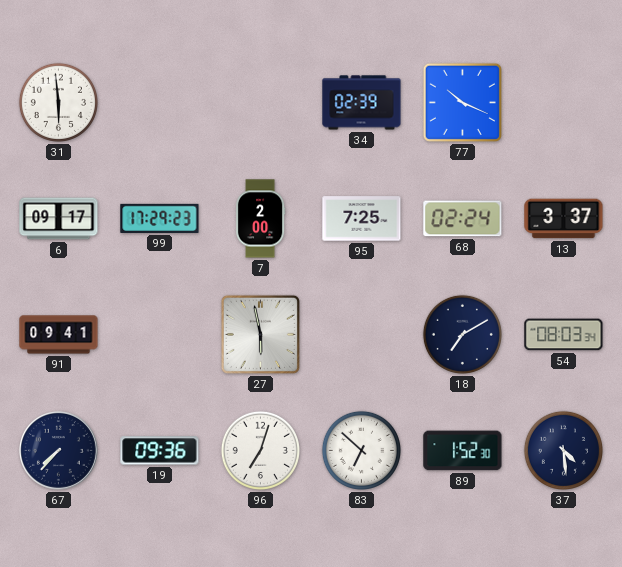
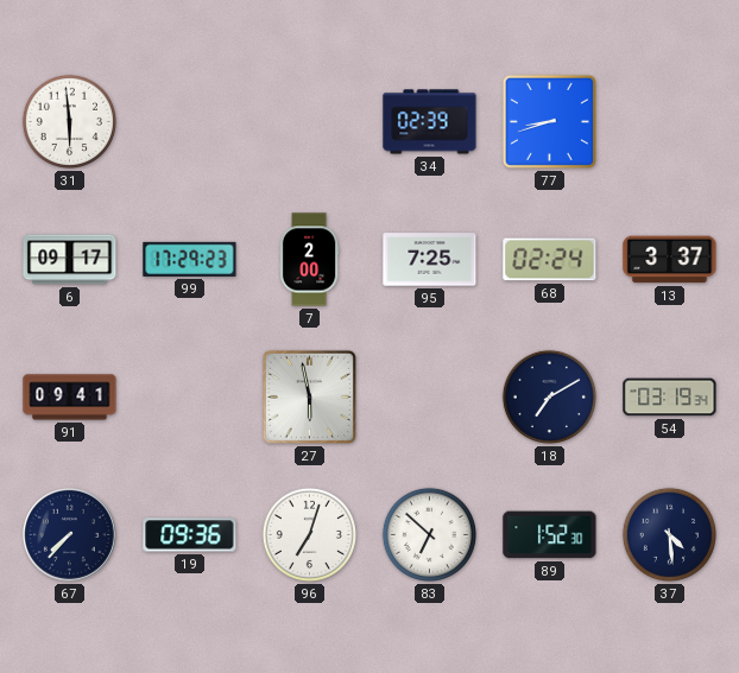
77: 10:19 -> 8:42 (549, 121)
54: 08:03 -> 03:19 (670, 398)
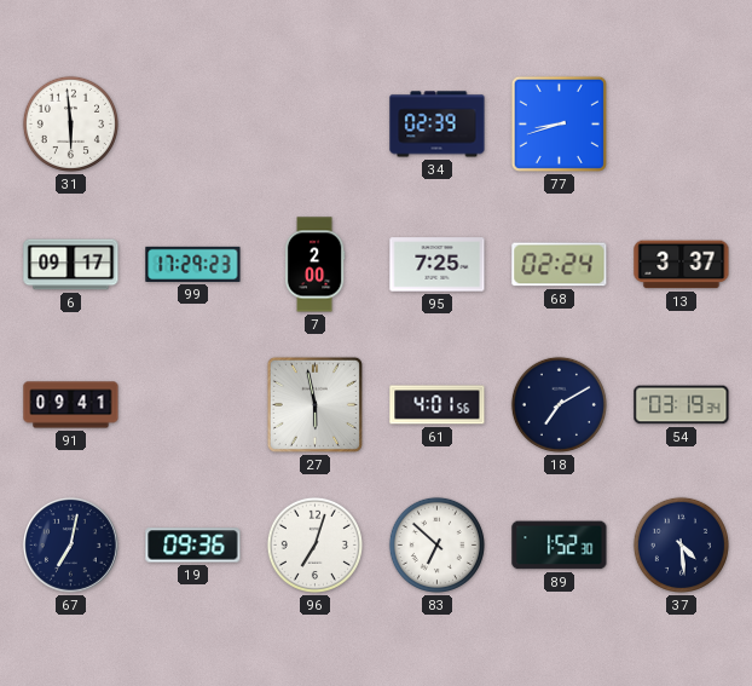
61: none -> 4:01 (438, 405)
67: 7:37 -> 7:02 (70, 544)
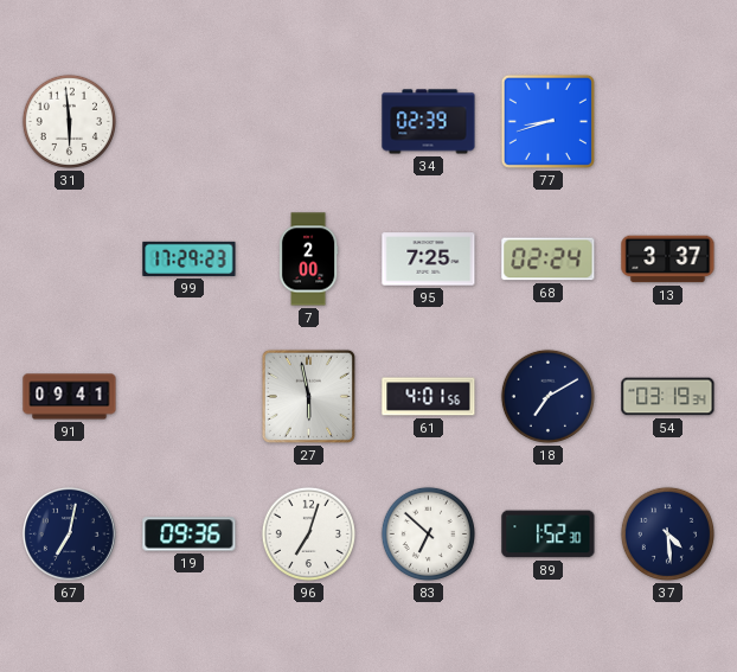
6: 09:17 -> none (71, 265)
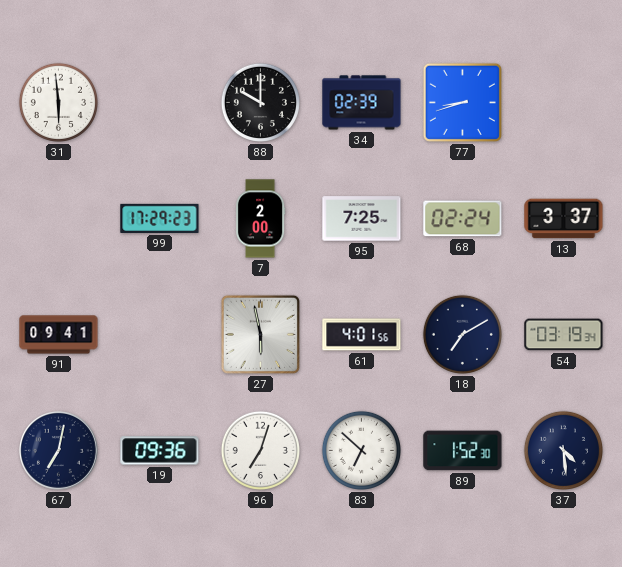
88: none -> 10:00 (260, 102)
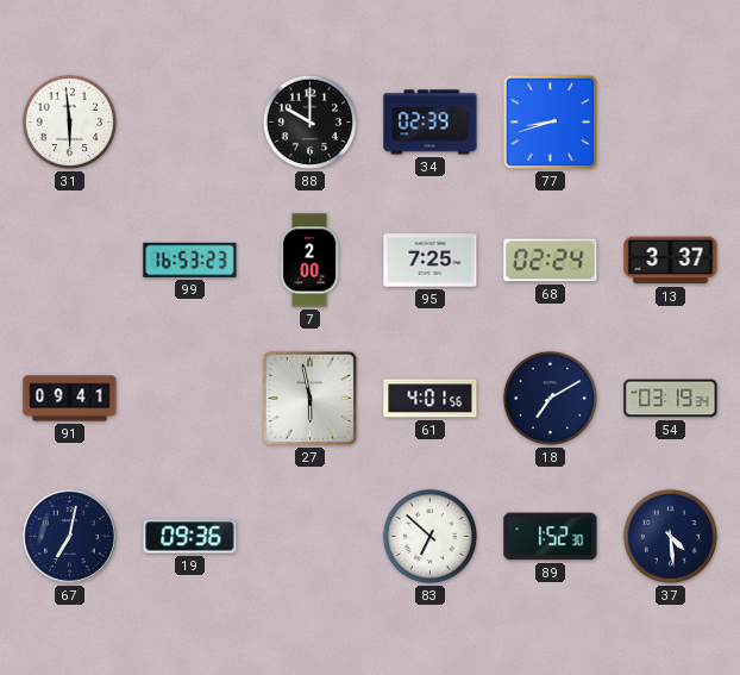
99: 17:29 -> 16:53 (190, 260)
96: 7:03 -> none (260, 450)
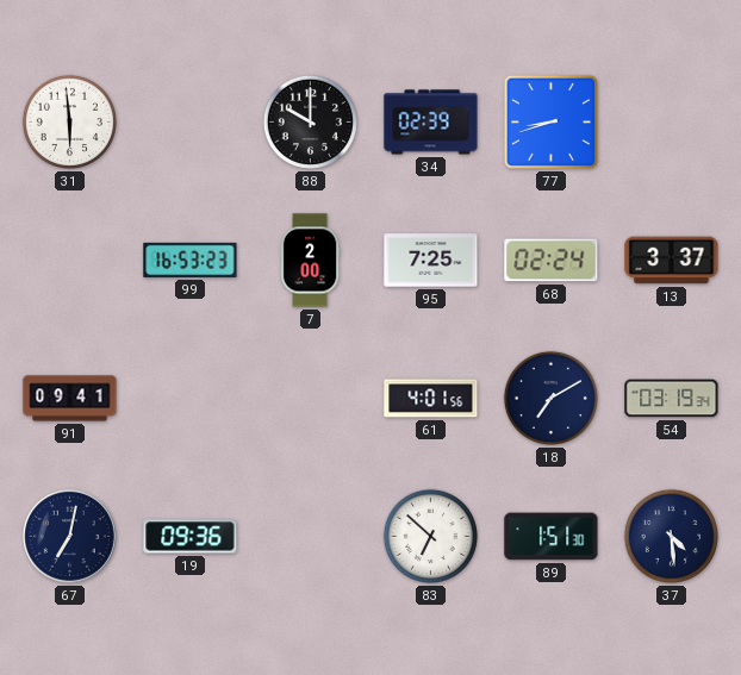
27: 5:58 -> none (309, 398)
89: 1:52 -> 1:51 (552, 537)
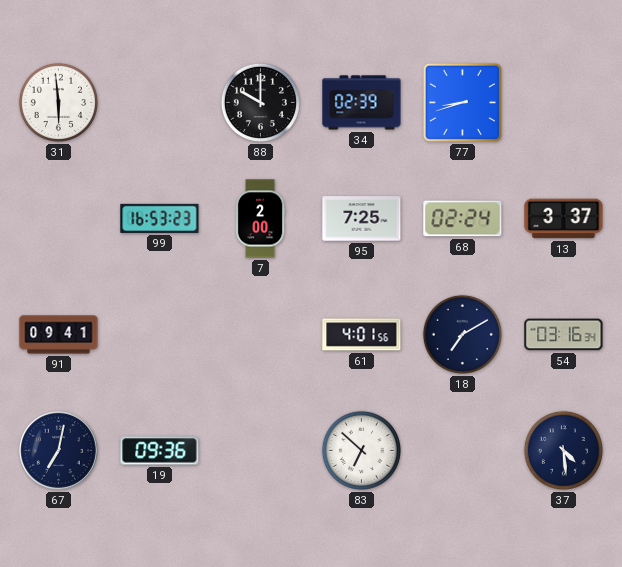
54: 03:19 -> 03:16 (564, 335)
89: 1:51 -> none (552, 537)
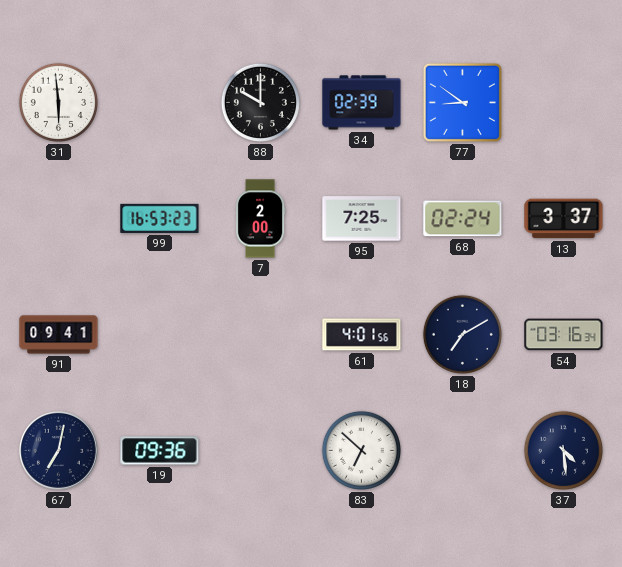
77: 8:42 -> 8:51 (462, 102)
